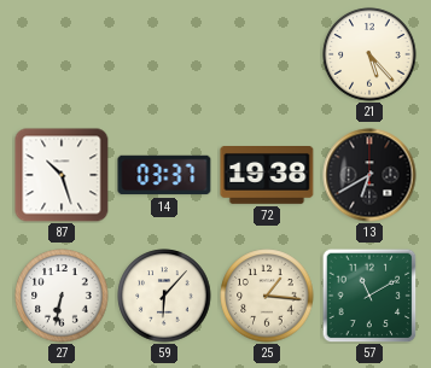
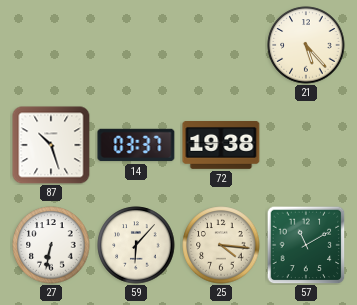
13: 6:40 -> none (369, 175)
25: 1:16 -> 4:16 (221, 245)
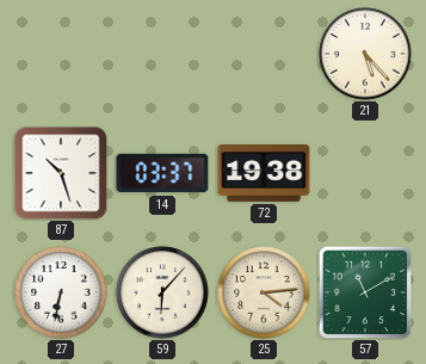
25: 4:16 -> 4:14 (264, 292)
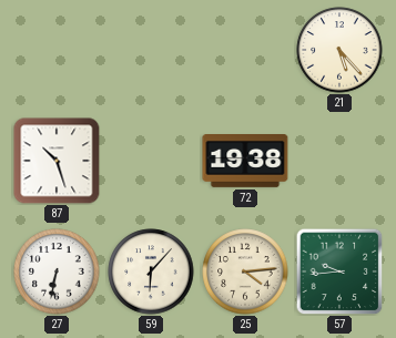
14: 03:37 -> none (162, 173)
57: 11:10 -> 9:44 (339, 272)
